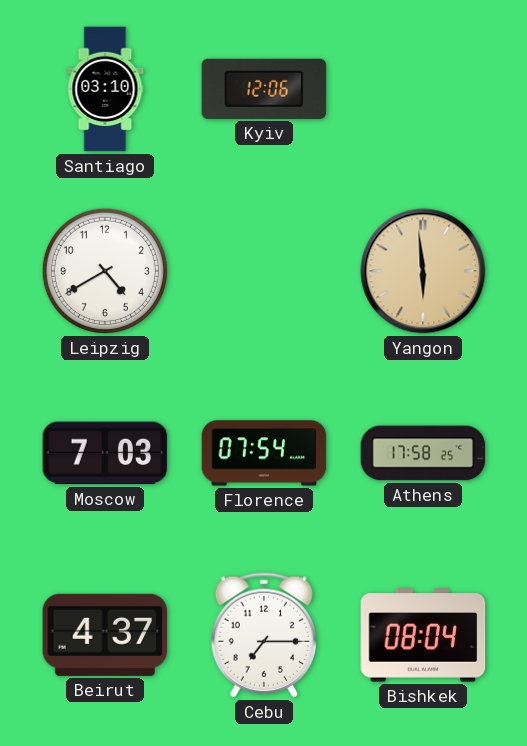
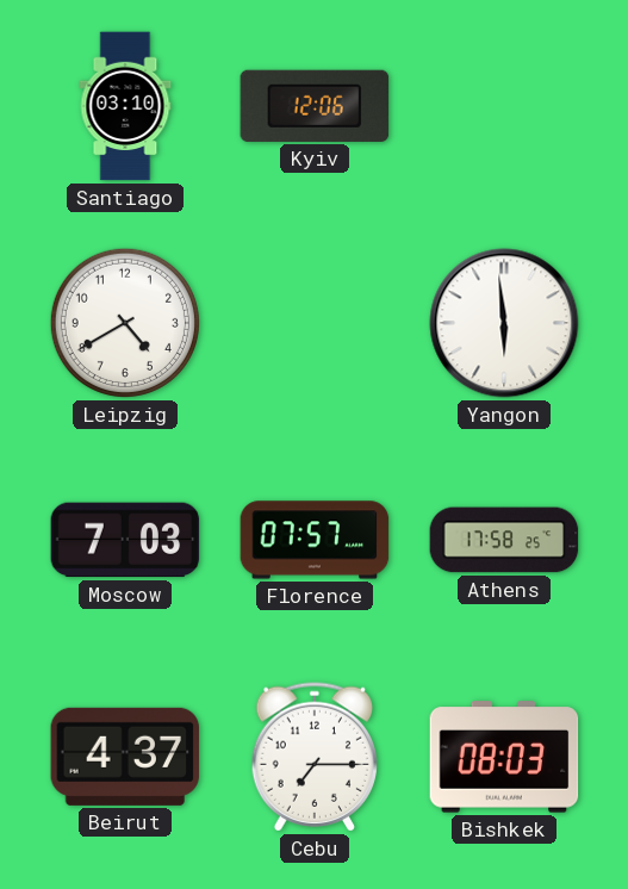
Yangon dial: champagne -> white (504, 323)
Florence: 07:54 -> 07:57 (315, 540)
Bishkek: 08:04 -> 08:03 (504, 757)
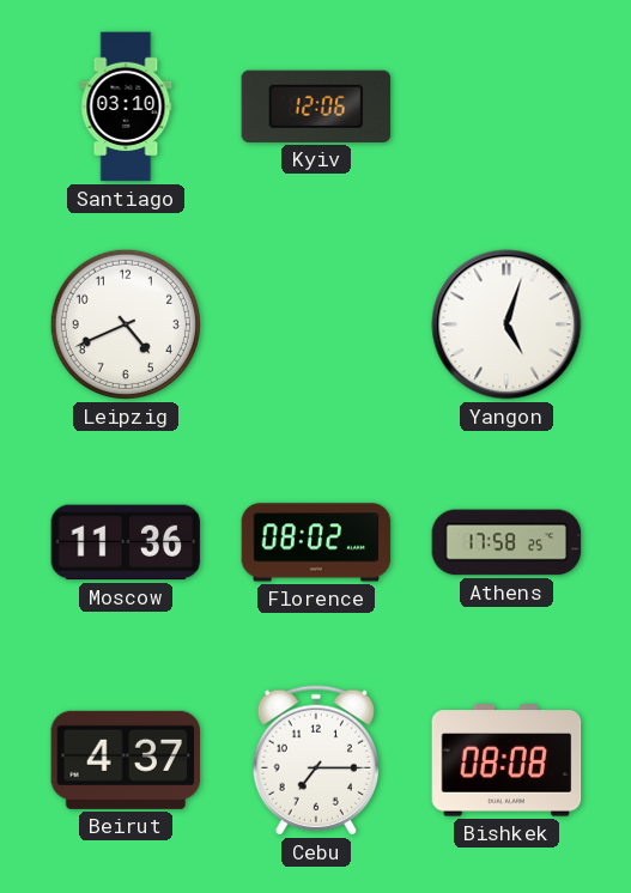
Leipzig: 4:40 -> 4:41 (126, 324)
Yangon: 5:59 -> 5:03 (506, 324)
Moscow: 7:03 -> 11:36 (126, 542)
Florence: 07:57 -> 08:02 (316, 542)
Bishkek: 08:03 -> 08:08 (506, 760)
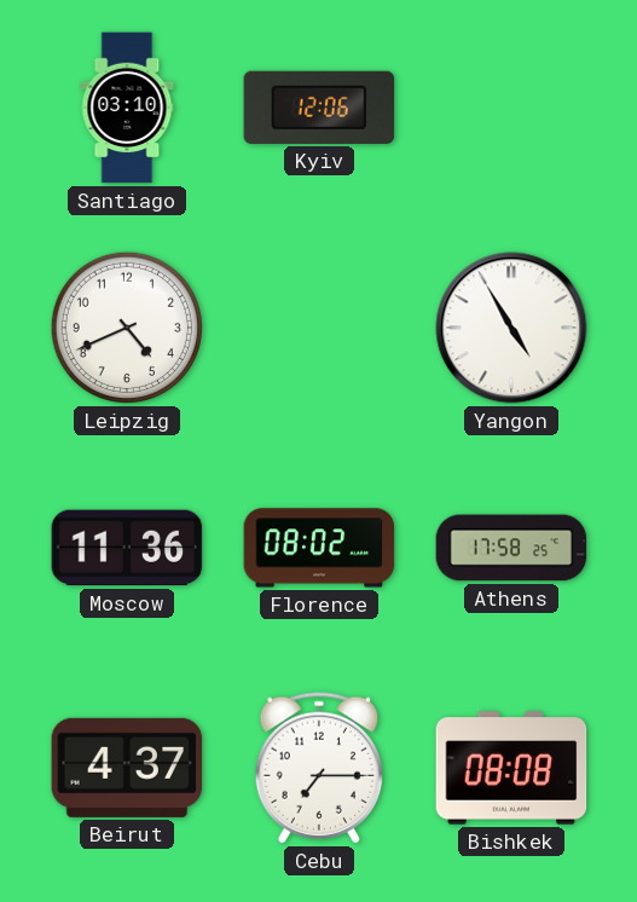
Yangon: 5:03 -> 4:55 (511, 328)
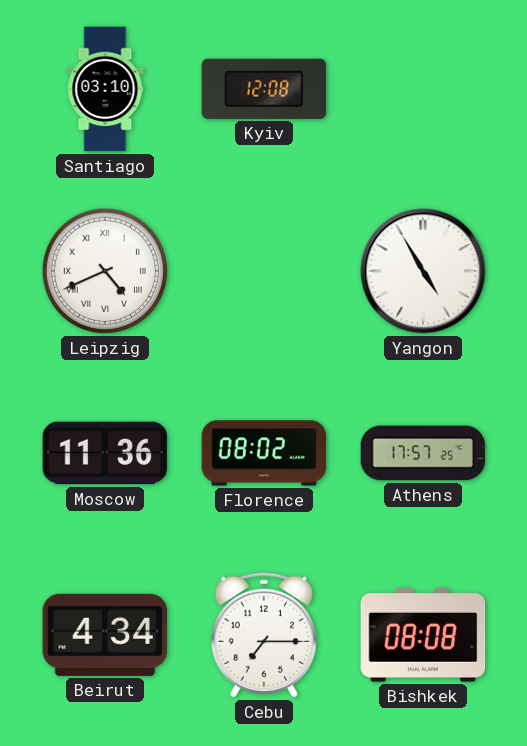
Kyiv: 12:06 -> 12:08 (264, 89)
Leipzig numerals: Arabic -> Roman (105, 271)
Athens: 17:58 -> 17:57 (423, 453)
Beirut: 4:37 -> 4:34 (105, 635)
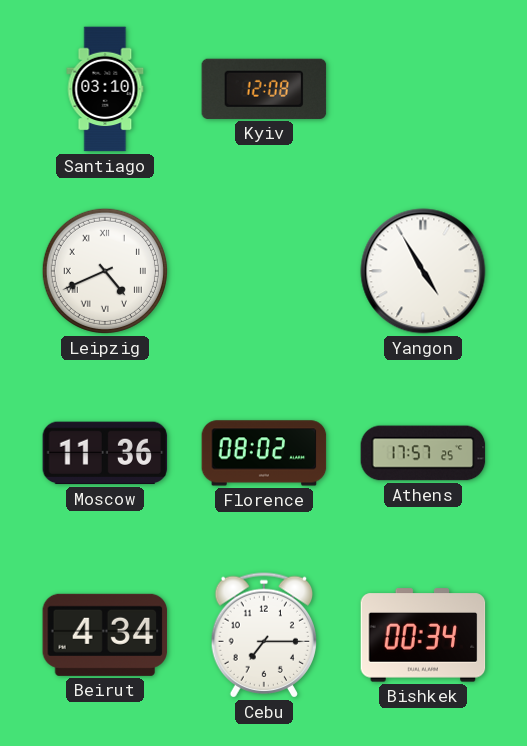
Bishkek: 08:08 -> 00:34 (423, 635)
